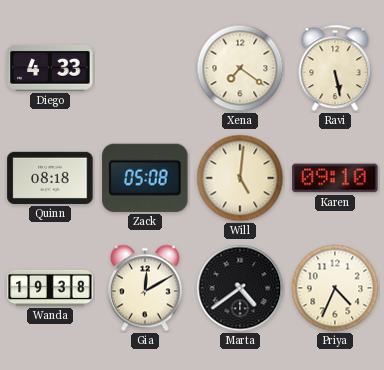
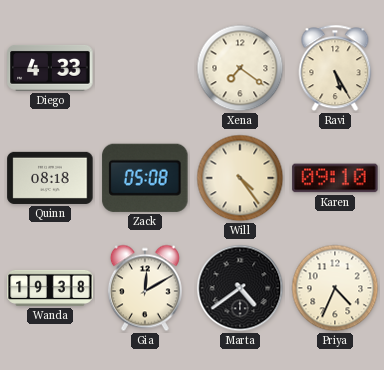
Ravi: 5:28 -> 5:25 (335, 68)
Will: 5:01 -> 4:24 (240, 178)
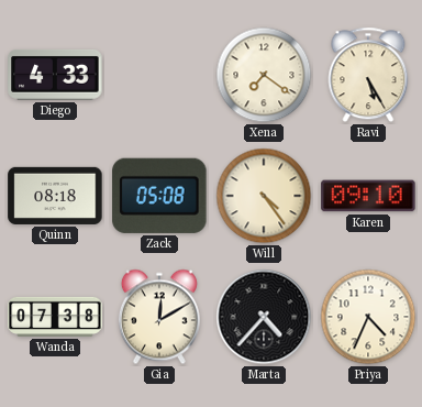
Wanda: 19:38 -> 07:38 (55, 317)
Marta: 4:39 -> 4:37 (264, 317)
